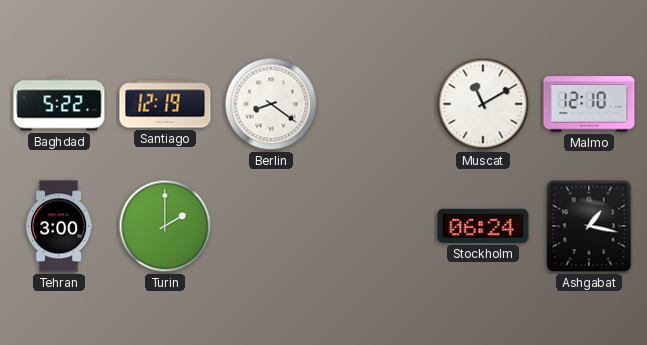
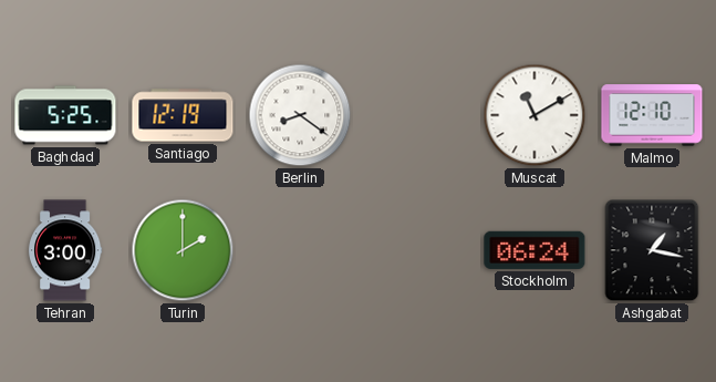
Baghdad: 5:22 -> 5:25 (65, 115)
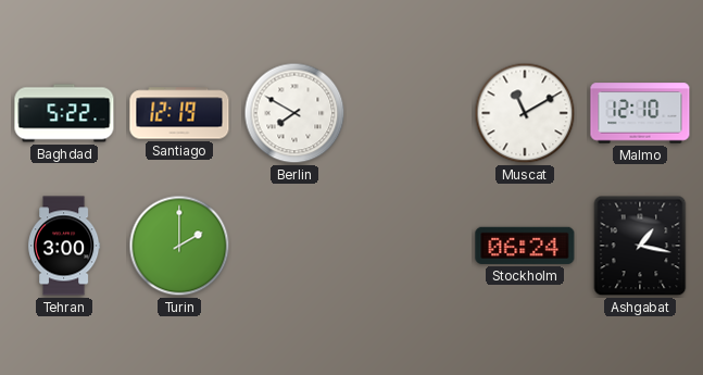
Baghdad: 5:25 -> 5:22 (64, 113)
Berlin: 8:21 -> 7:50 (294, 113)
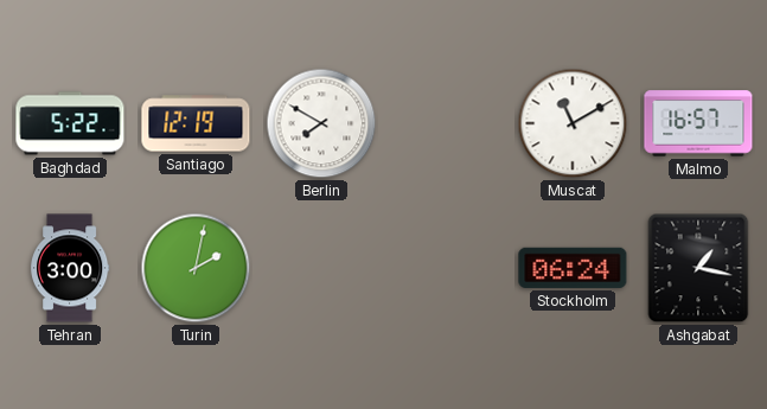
Malmo: 12:10 -> 16:57 (698, 123)
Turin: 2:00 -> 2:02 (196, 268)
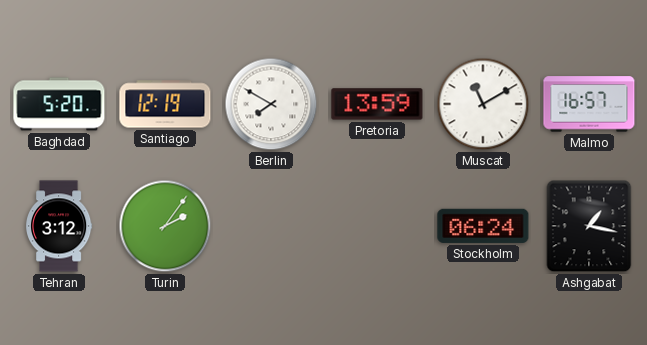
Baghdad: 5:22 -> 5:20 (59, 104)
Pretoria: none -> 13:59 (377, 104)
Tehran: 3:00 -> 3:12 (59, 226)
Turin: 2:02 -> 2:06 (165, 226)
